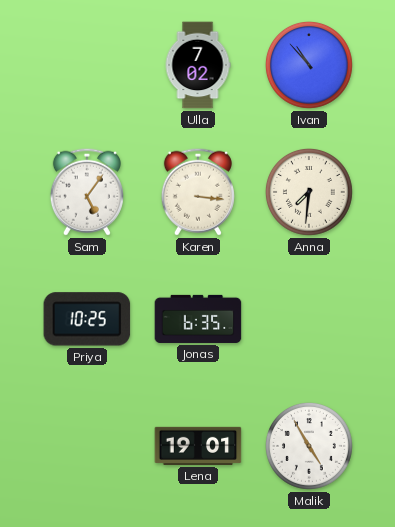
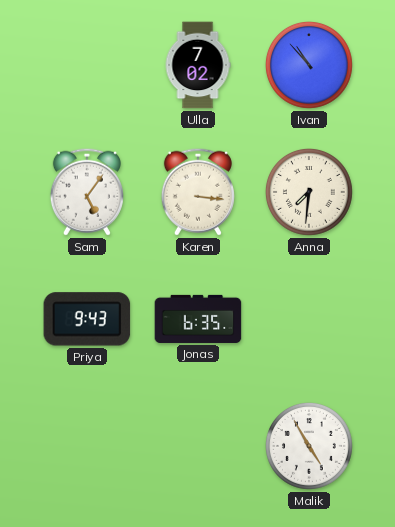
Priya: 10:25 -> 9:43 (87, 319)
Lena: 19:01 -> none (198, 446)
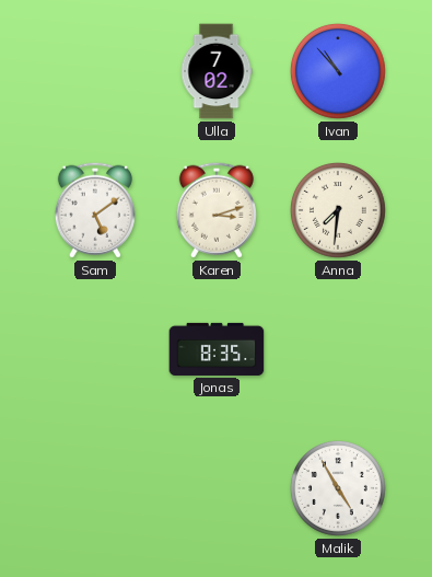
Sam: 5:06 -> 5:09 (95, 210)
Karen: 3:16 -> 3:12 (217, 210)
Priya: 9:43 -> none (87, 319)
Jonas: 6:35 -> 8:35 (217, 349)
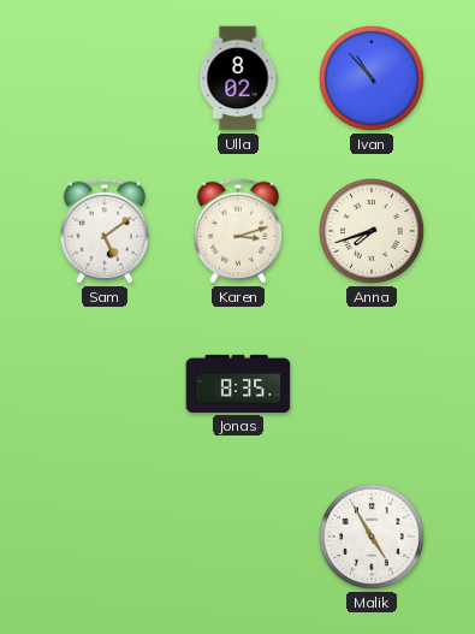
Ulla: 7:02 -> 8:02 (238, 78)
Anna: 7:31 -> 7:42 (373, 232)
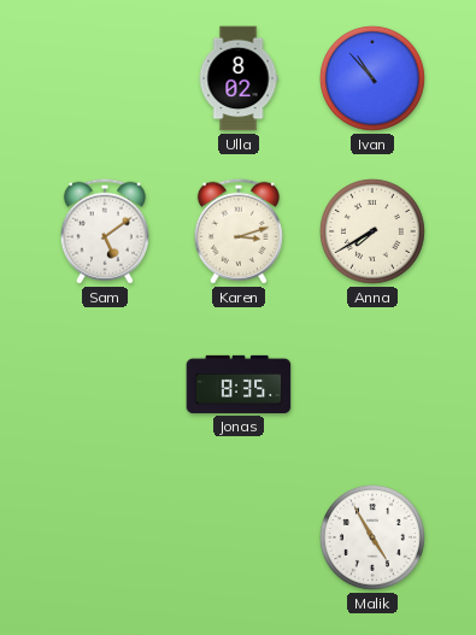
Anna: 7:42 -> 7:40 (374, 233)
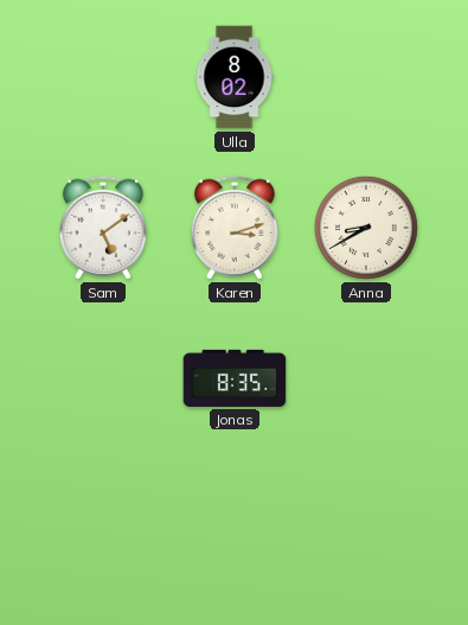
Ivan: 10:53 -> none (374, 80)
Anna: 7:40 -> 8:40 (367, 229)
Malik: 4:55 -> none (374, 539)
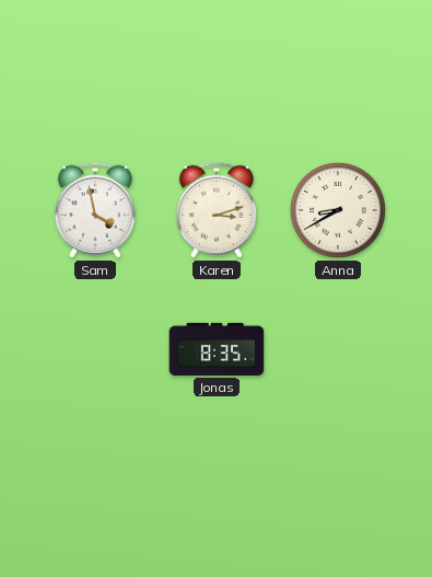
Ulla: 8:02 -> none (235, 77)
Sam: 5:09 -> 3:58 (95, 210)
